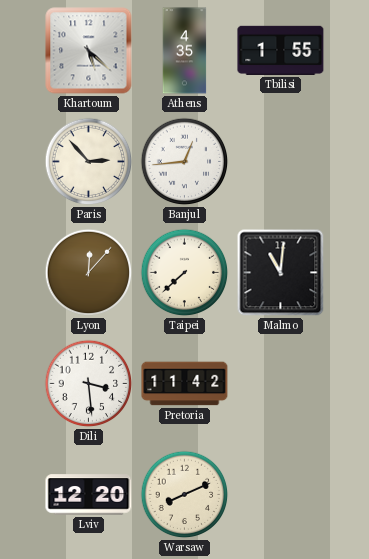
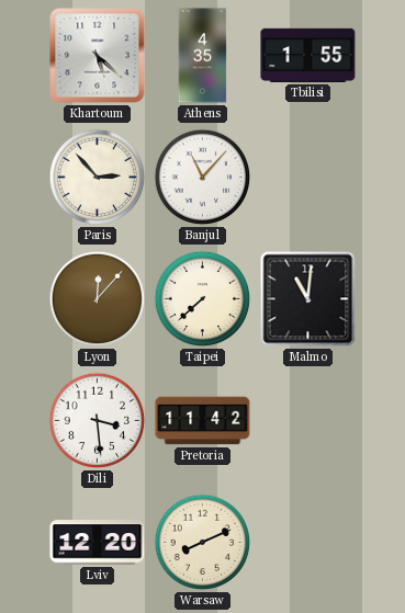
Banjul: 12:44 -> 11:07 (203, 178)
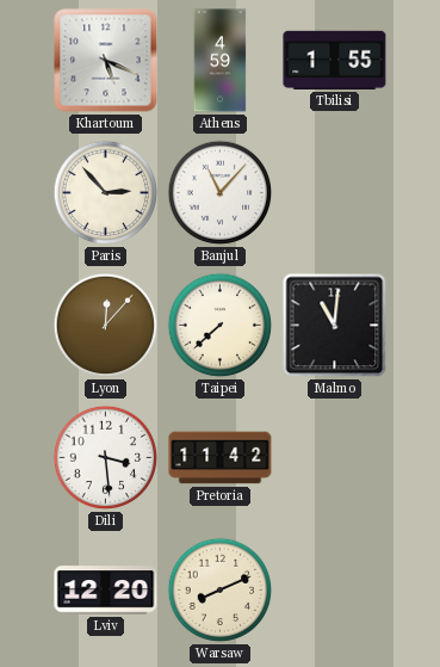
Khartoum: 5:22 -> 5:19 (106, 61)
Athens: 4:35 -> 4:59 (221, 61)
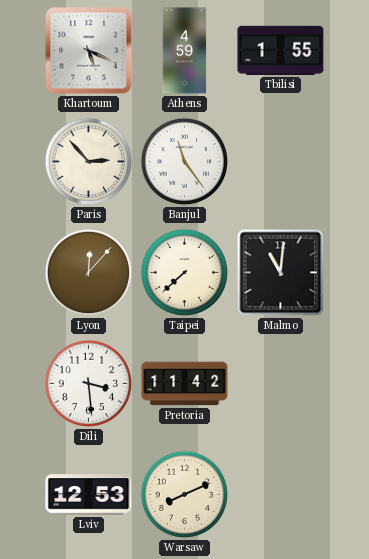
Banjul: 11:07 -> 11:24 (185, 162)
Lviv: 12:20 -> 12:53 (89, 495)
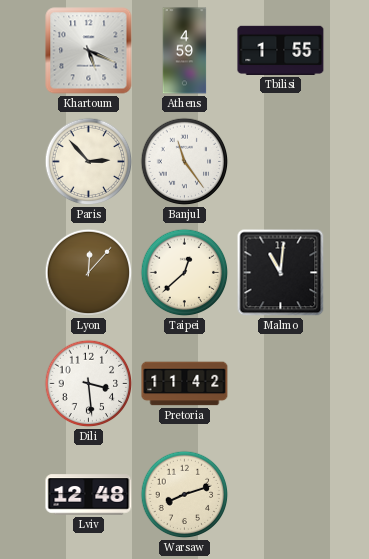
Taipei: 7:38 -> 12:38 (185, 273)
Lviv: 12:53 -> 12:48 (89, 495)
Warsaw: 8:11 -> 8:12 (185, 495)
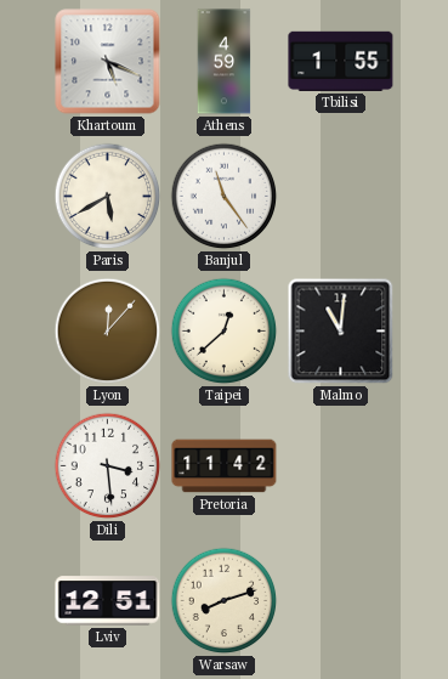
Paris: 2:53 -> 5:40 (108, 197)
Lviv: 12:48 -> 12:51 (108, 601)
